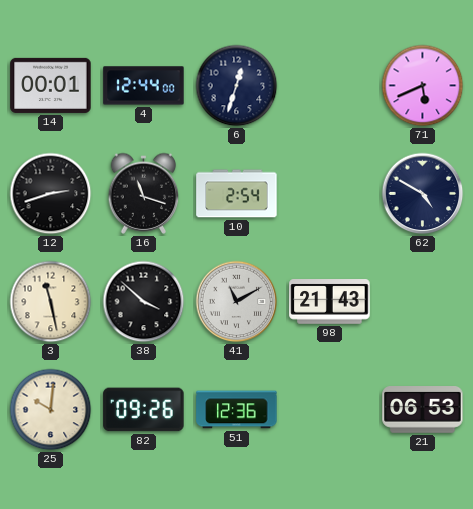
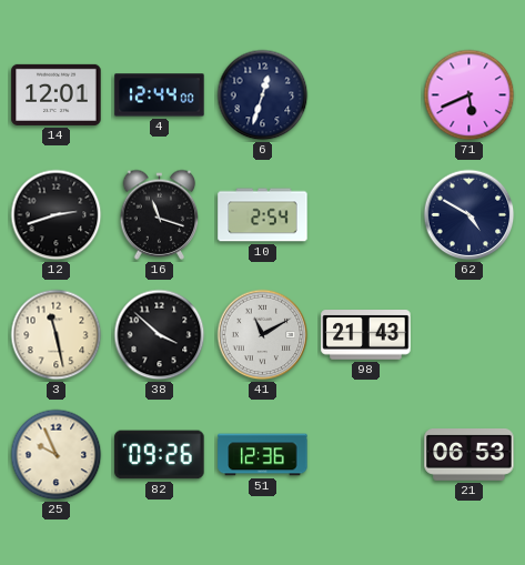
14: 00:01 -> 12:01 (57, 94)
25: 10:01 -> 9:56 (57, 455)
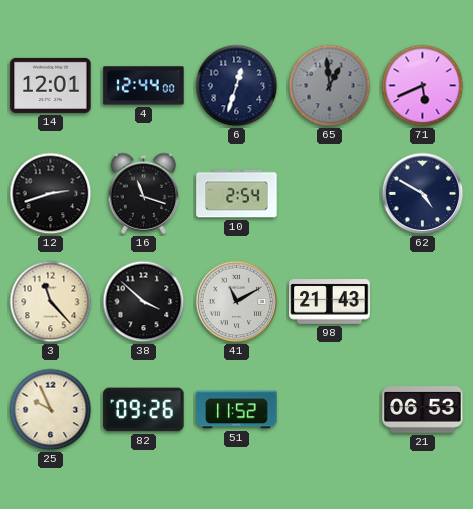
65: none -> 12:59 (330, 86)
3: 11:28 -> 11:23 (51, 302)
51: 12:36 -> 11:52 (237, 410)
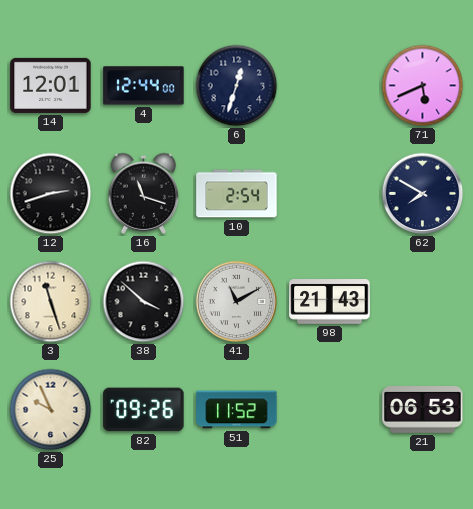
65: 12:59 -> none (330, 86)
62: 4:50 -> 7:50 (423, 194)
3: 11:23 -> 11:27 (51, 302)
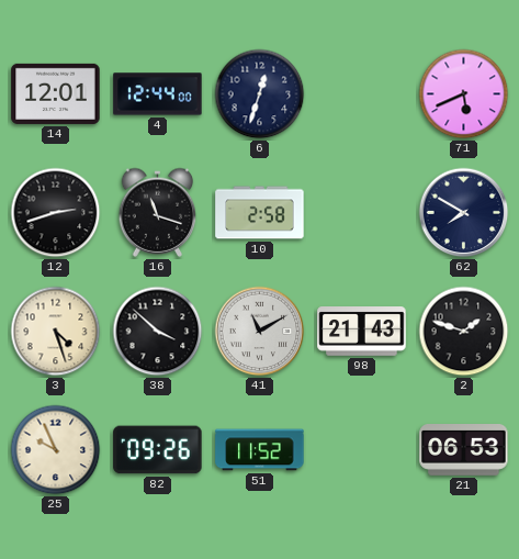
10: 2:54 -> 2:58 (260, 213)
3: 11:27 -> 4:27 (56, 332)
2: none -> 1:48 (464, 332)
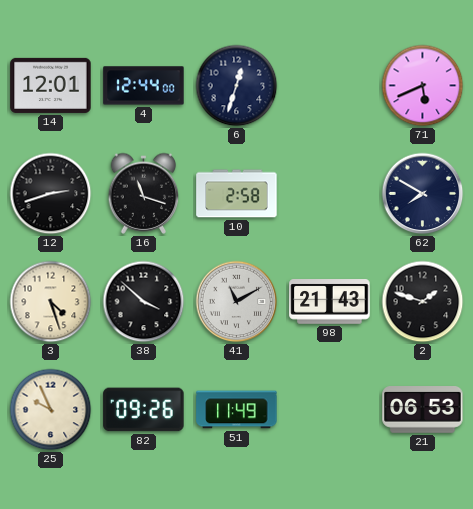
51: 11:52 -> 11:49 (237, 410)
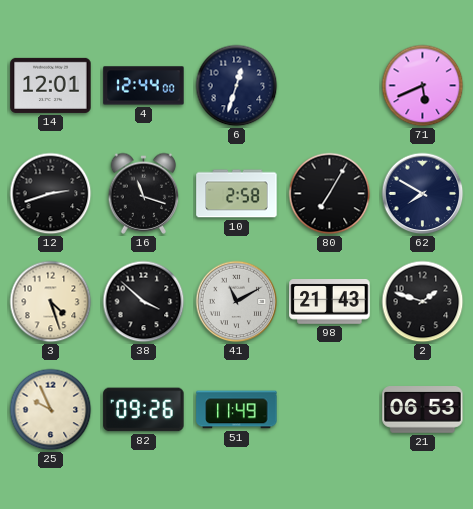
80: none -> 7:05 (330, 194)
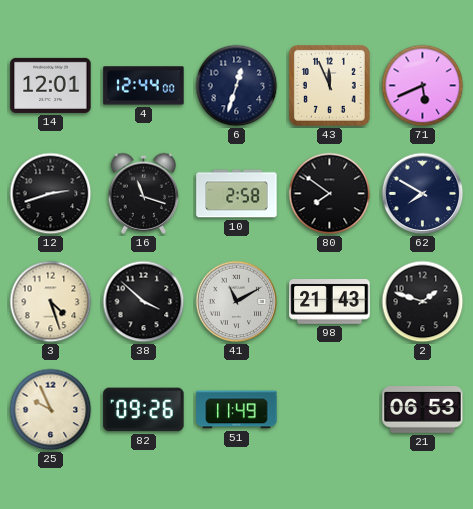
43: none -> 11:56 (329, 85)
80: 7:05 -> 7:51 (330, 194)
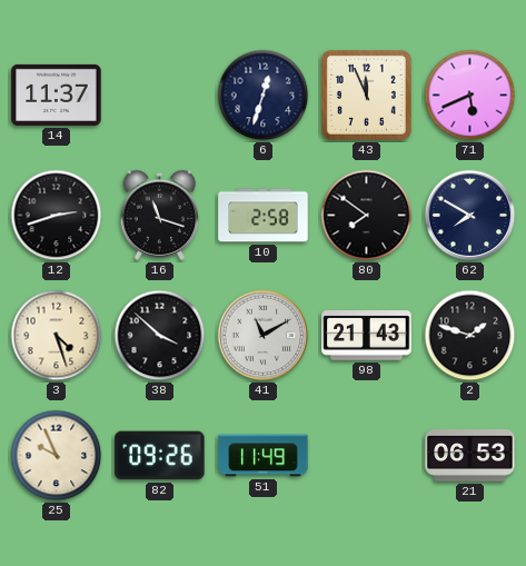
14: 12:01 -> 11:37 (57, 95)
4: 12:44 -> none (144, 86)
